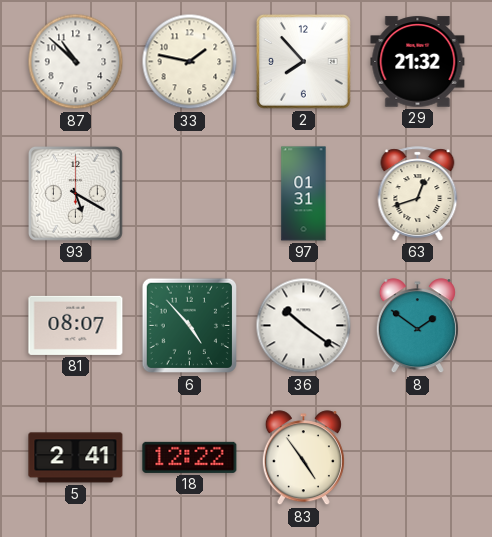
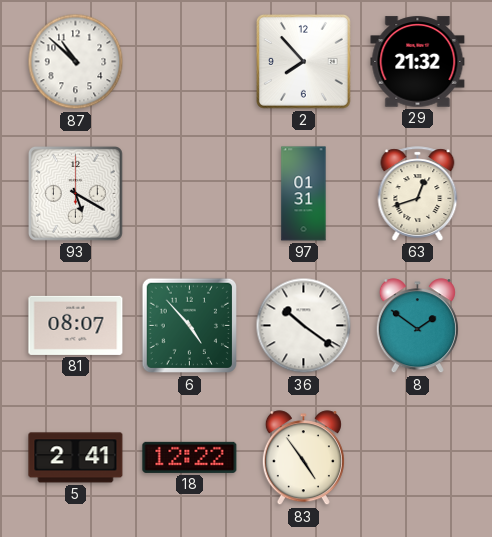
33: 1:47 -> none (190, 62)
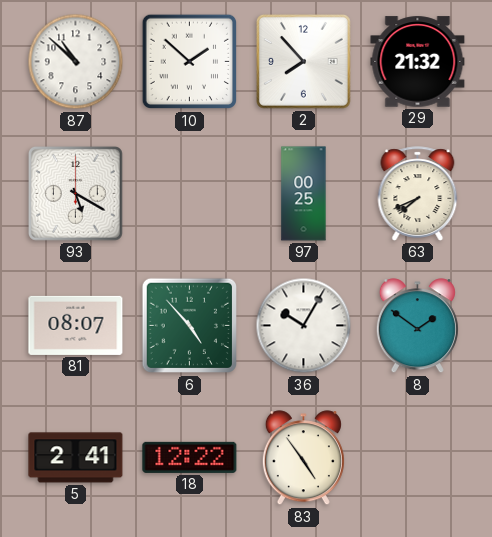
10: none -> 1:52 (190, 62)
97: 01:31 -> 00:25 (304, 194)
63: 12:42 -> 7:41 (418, 194)
36: 10:21 -> 10:05 (304, 326)
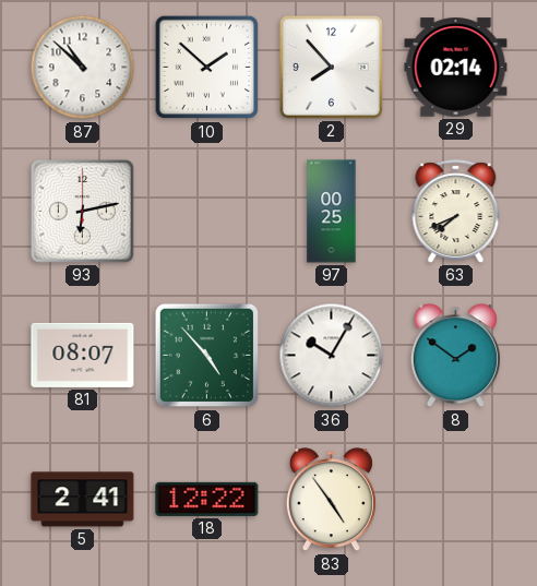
29: 21:32 -> 02:14 (456, 68)
93: 5:20 -> 6:13 (82, 211)
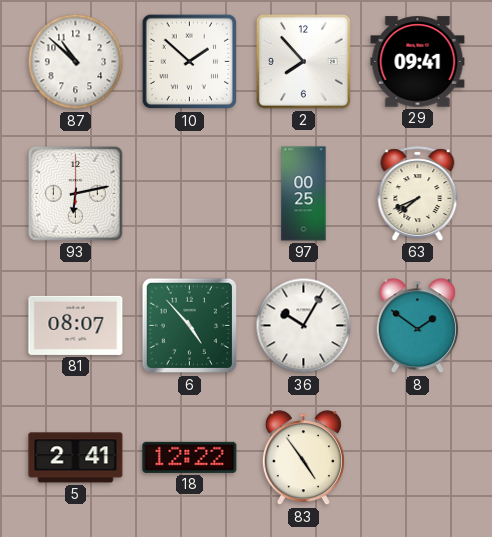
29: 02:14 -> 09:41 (418, 62)
